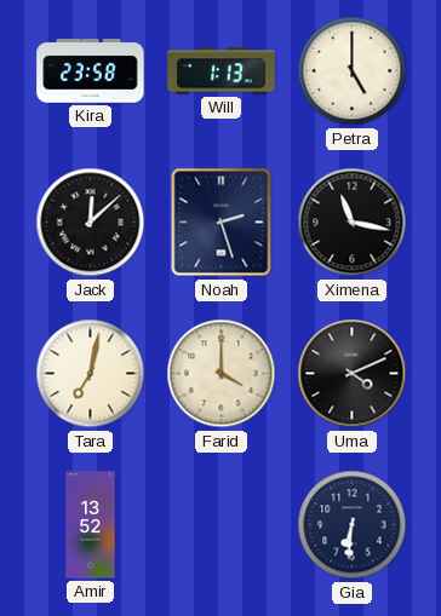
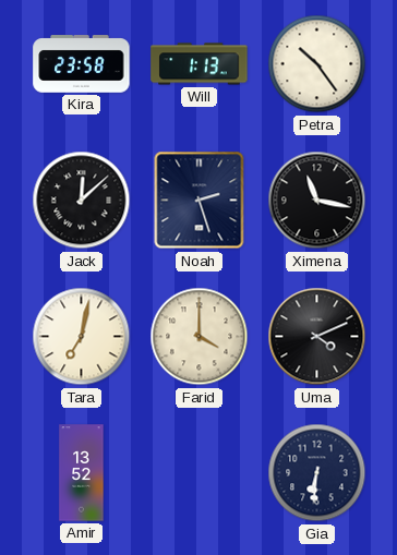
Petra: 5:00 -> 10:24 (317, 64)
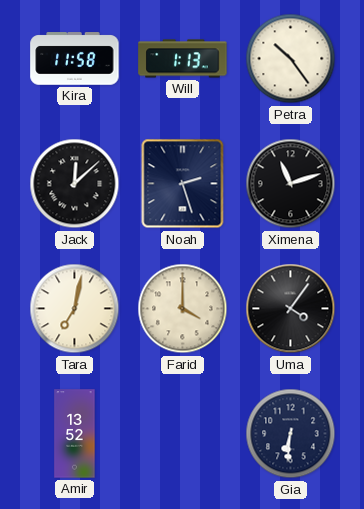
Kira: 23:58 -> 11:58 (75, 59)
Ximena: 11:17 -> 11:12 (291, 184)
Uma: 4:11 -> 4:06 (291, 309)
